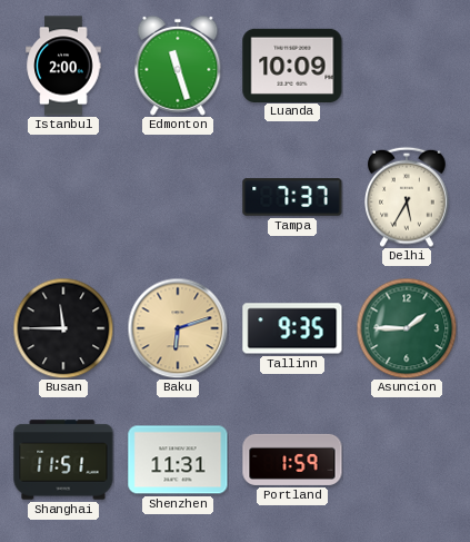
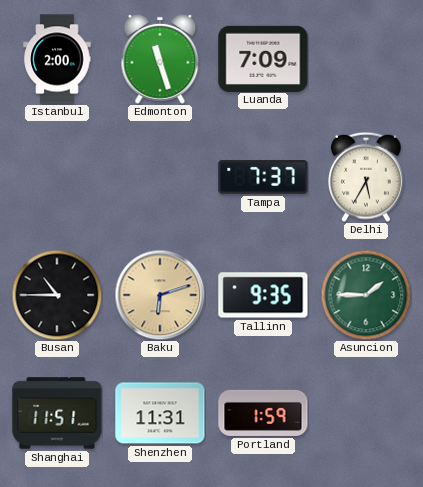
Luanda: 10:09 -> 7:09 (263, 58)
Busan: 11:45 -> 10:45 (57, 295)
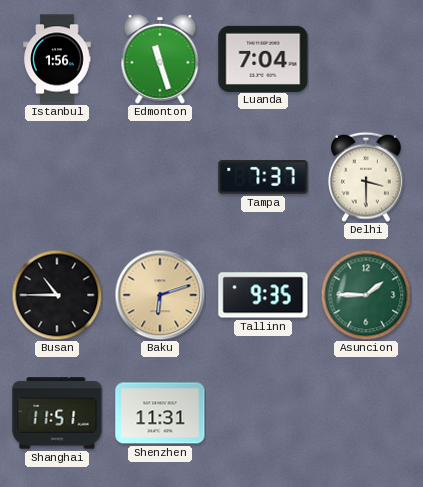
Istanbul: 2:00 -> 1:56 (57, 59)
Luanda: 7:09 -> 7:04 (263, 58)
Delhi: 5:35 -> 3:30 (367, 177)
Portland: 1:59 -> none (263, 413)
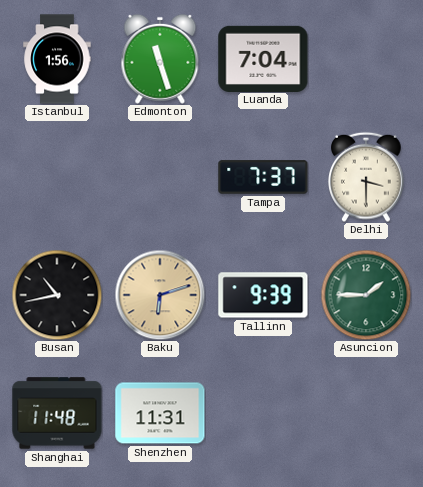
Busan: 10:45 -> 10:43 (57, 295)
Tallinn: 9:35 -> 9:39 (263, 295)
Shanghai: 11:51 -> 11:48 (57, 413)
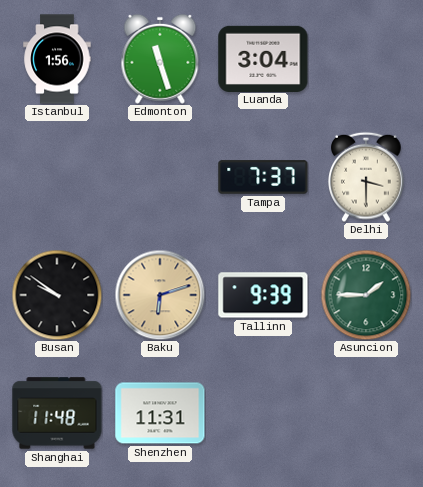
Luanda: 7:04 -> 3:04 (263, 58)
Busan: 10:43 -> 9:51 (57, 295)
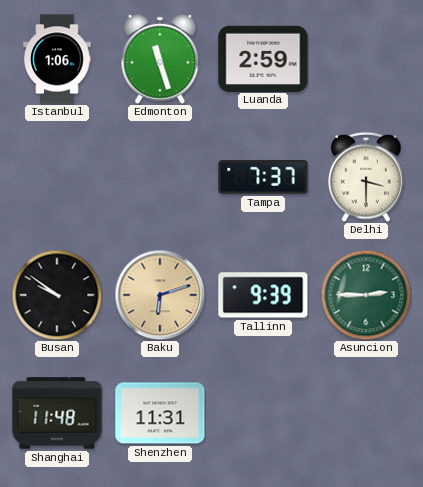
Istanbul: 1:56 -> 1:06 (57, 59)
Luanda: 3:04 -> 2:59 (263, 58)
Asuncion: 1:45 -> 2:45 (366, 295)
